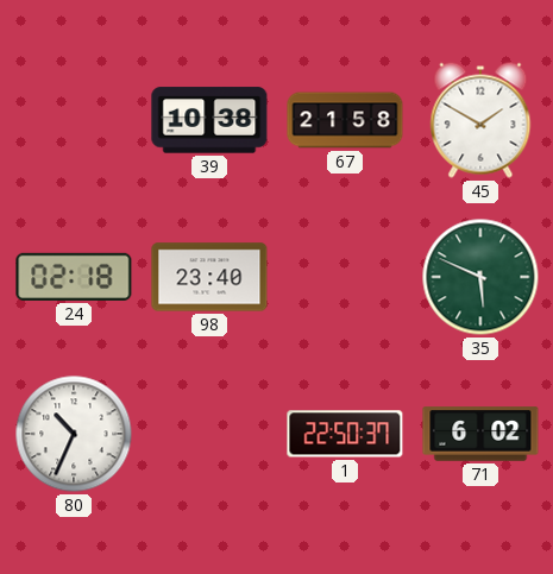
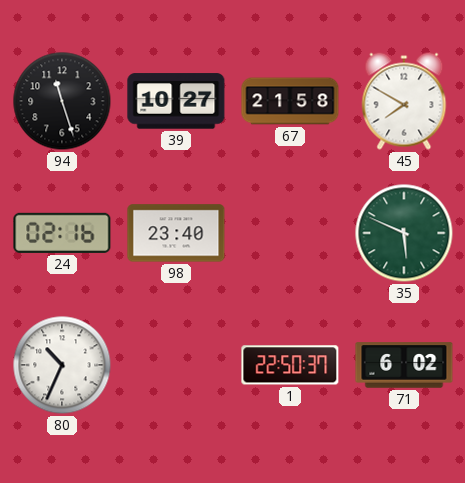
94: none -> 11:27 (62, 101)
39: 10:38 -> 10:27 (176, 101)
45: 1:50 -> 7:50 (404, 101)
24: 02:18 -> 02:16 (62, 233)
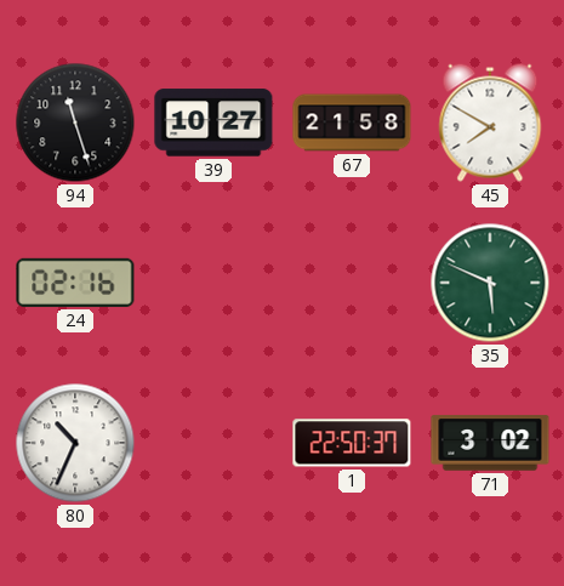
98: 23:40 -> none (176, 233)
71: 6:02 -> 3:02 (490, 443)
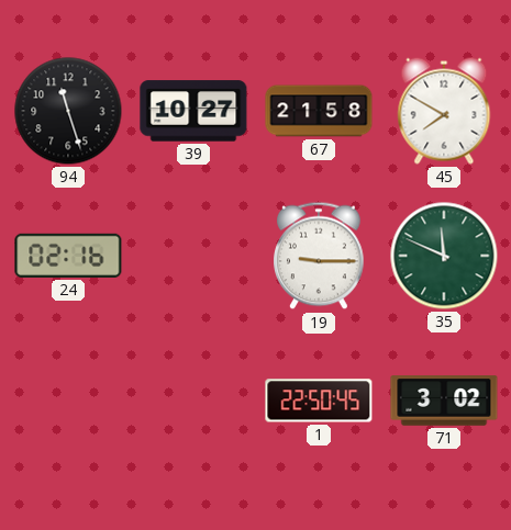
19: none -> 9:15 (319, 256)
35: 5:49 -> 11:49 (444, 256)
80: 10:34 -> none (75, 443)
1: 22:50:37 -> 22:50:45 (319, 401)
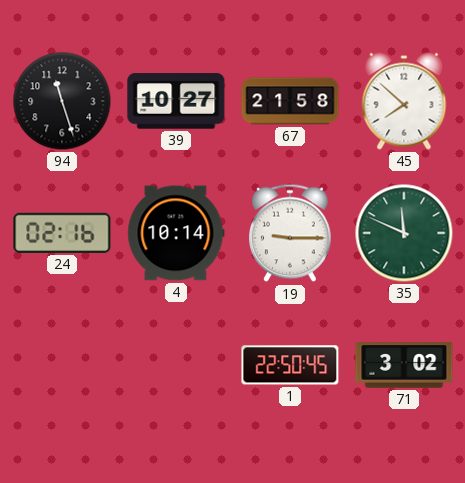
45: 7:50 -> 7:52 (404, 101)
4: none -> 10:14 (176, 233)
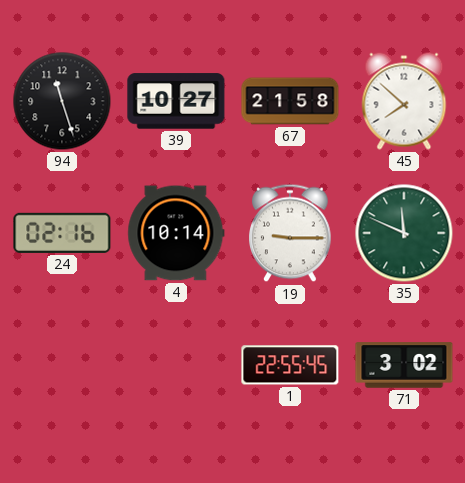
1: 22:50 -> 22:55 (290, 365)
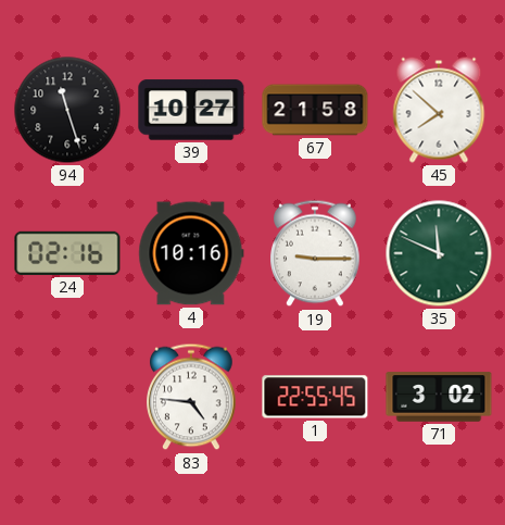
4: 10:14 -> 10:16 (191, 253)
83: none -> 4:46 (191, 397)
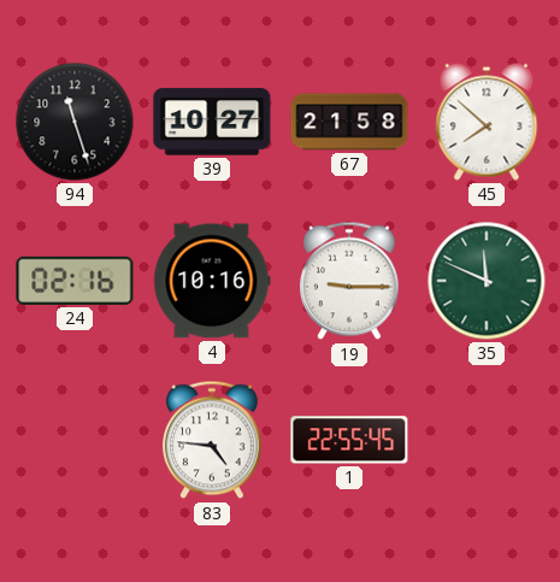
71: 3:02 -> none (439, 397)
